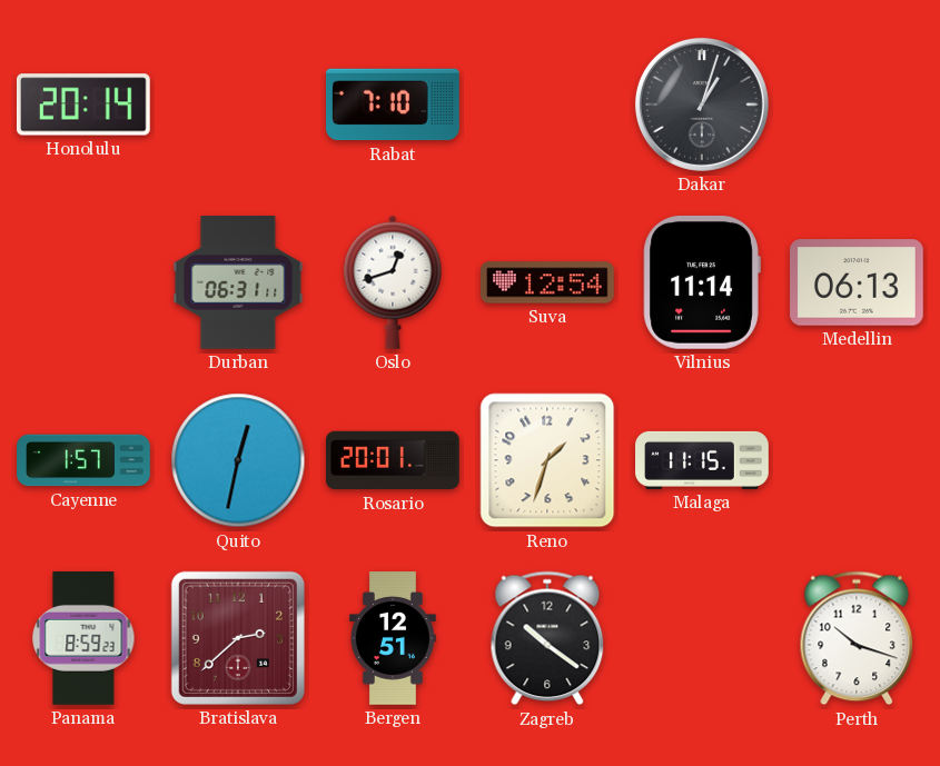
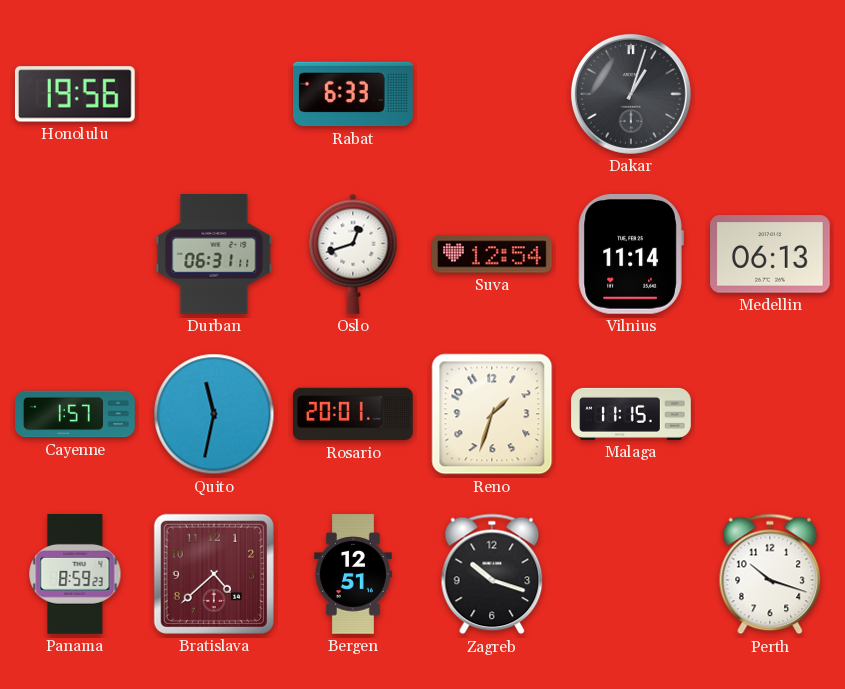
Honolulu: 20:14 -> 19:56 (75, 94)
Rabat: 7:10 -> 6:33 (354, 94)
Quito: 12:32 -> 11:32 (214, 414)
Bratislava: 2:38 -> 4:38 (214, 574)
Zagreb: 10:21 -> 10:18 (492, 574)
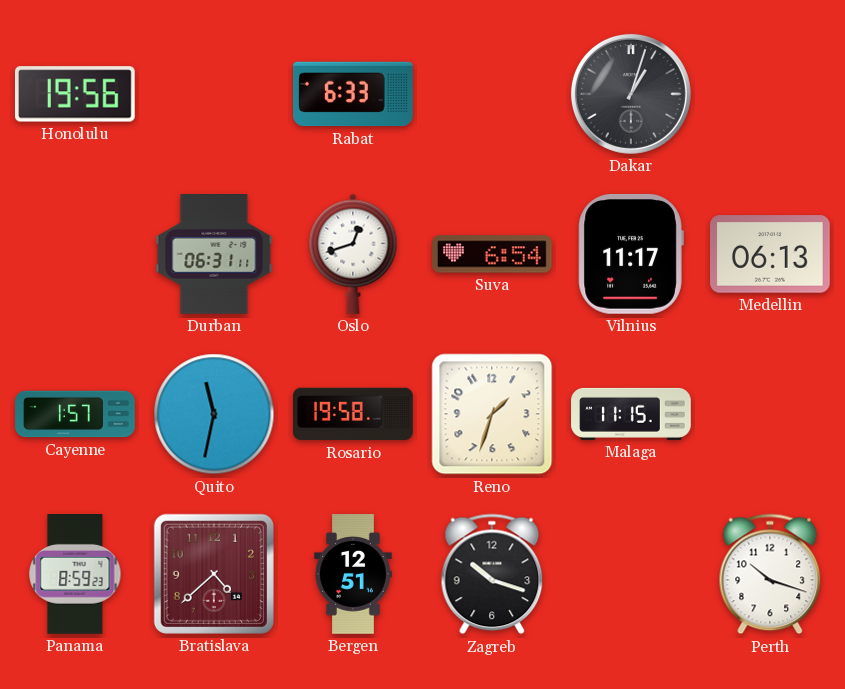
Suva: 12:54 -> 6:54 (493, 254)
Vilnius: 11:14 -> 11:17 (631, 254)
Rosario: 20:01 -> 19:58 (354, 414)
